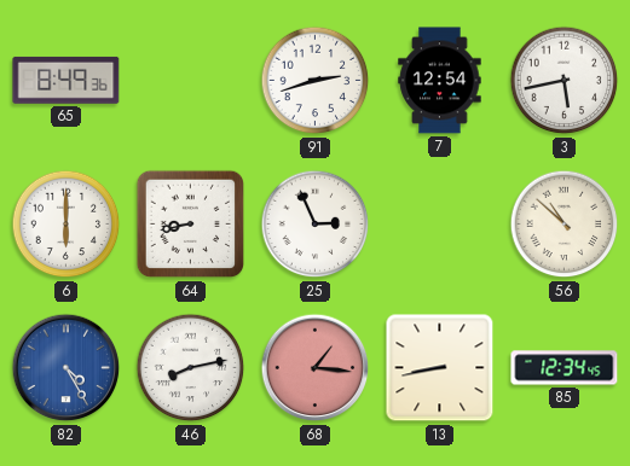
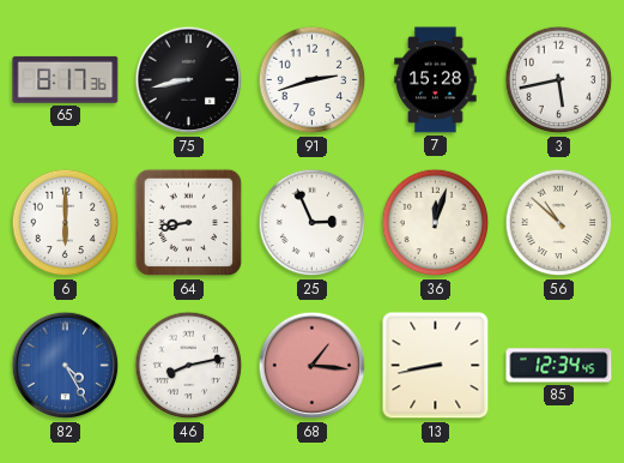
65: 8:49 -> 8:17 (66, 79)
75: none -> 8:43 (189, 80)
7: 12:54 -> 15:28 (436, 80)
36: none -> 12:03 (436, 223)
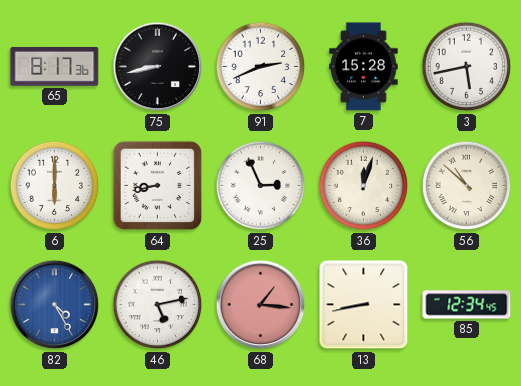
91: 2:42 -> 2:41 (261, 67)
46: 8:13 -> 5:13 (158, 305)
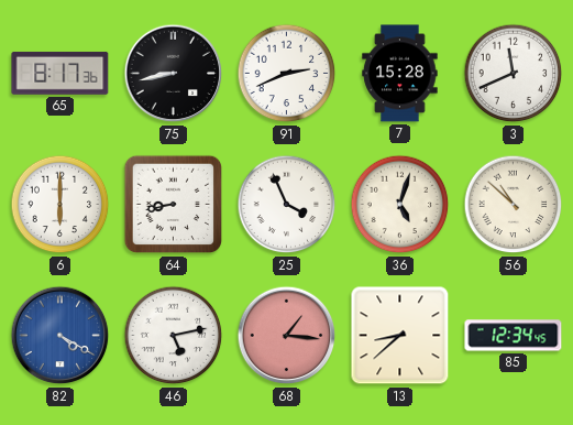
3: 5:43 -> 11:41 (514, 74)
25: 2:56 -> 3:56 (287, 205)
36: 12:03 -> 5:03 (400, 205)
82: 4:25 -> 4:20 (60, 336)
13: 8:43 -> 8:38 (400, 336)
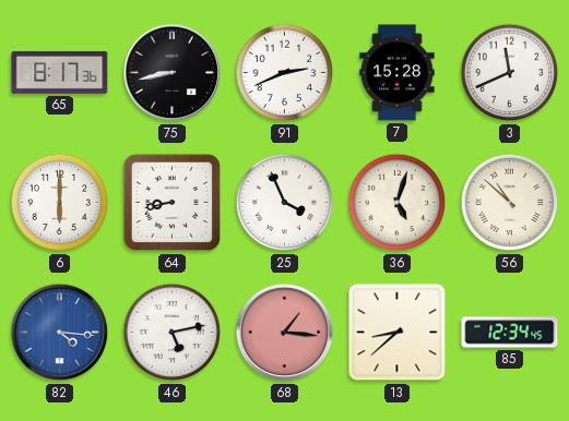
82: 4:20 -> 4:16 (60, 333)
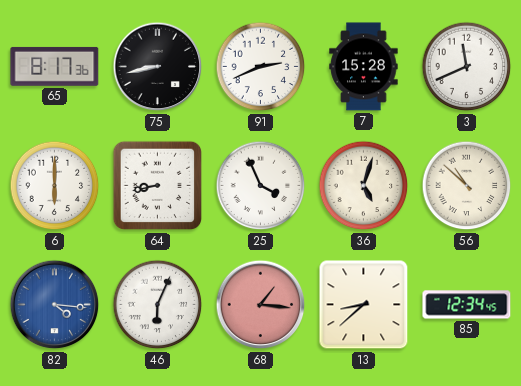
46: 5:13 -> 6:04 (158, 305)
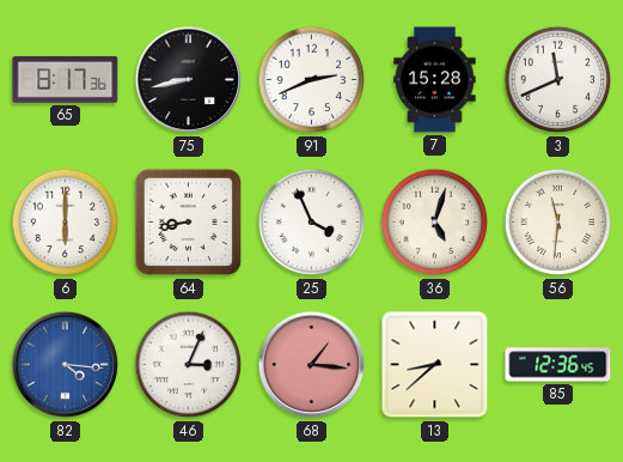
56: 10:52 -> 11:31 (558, 223)
46: 6:04 -> 3:04 (189, 365)
85: 12:34 -> 12:36 (558, 365)
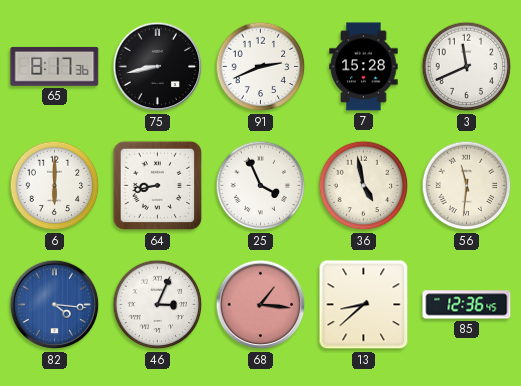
36: 5:03 -> 4:58 (364, 186)
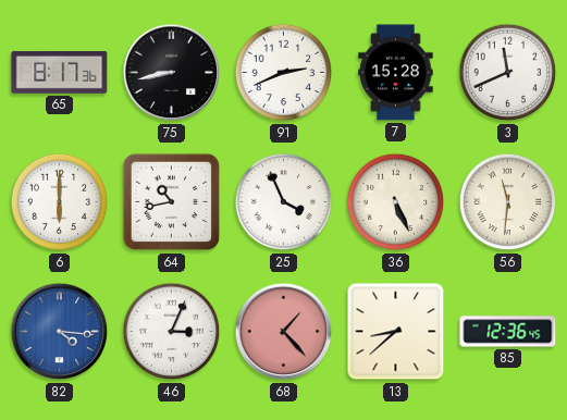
64: 8:43 -> 10:43 (172, 202)
36: 4:58 -> 5:26 (396, 202)
68: 1:16 -> 1:23 (284, 332)
